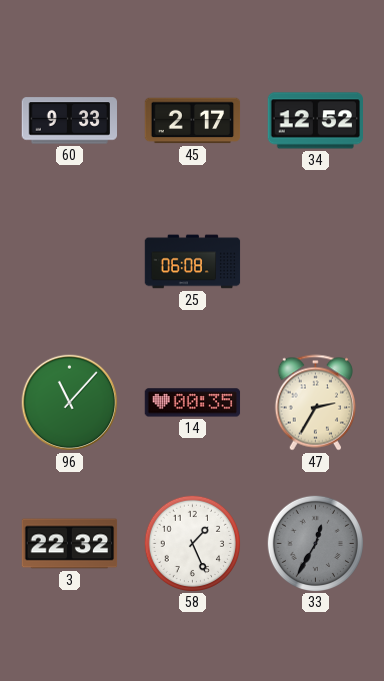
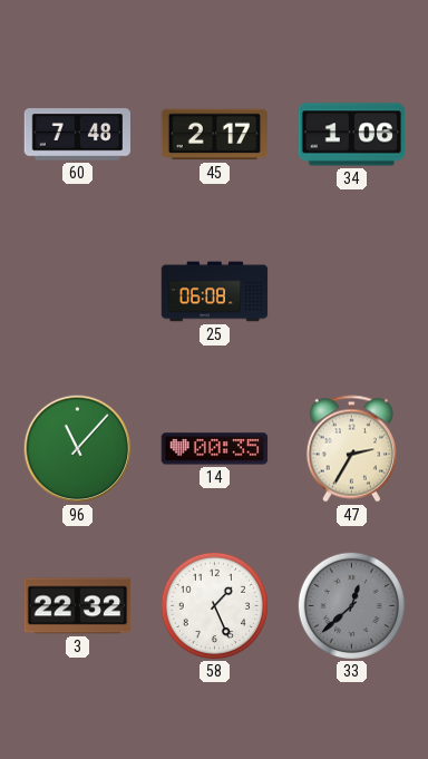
60: 9:33 -> 7:48 (78, 135)
34: 12:52 -> 1:06 (352, 135)
33: 12:35 -> 12:38 (351, 605)
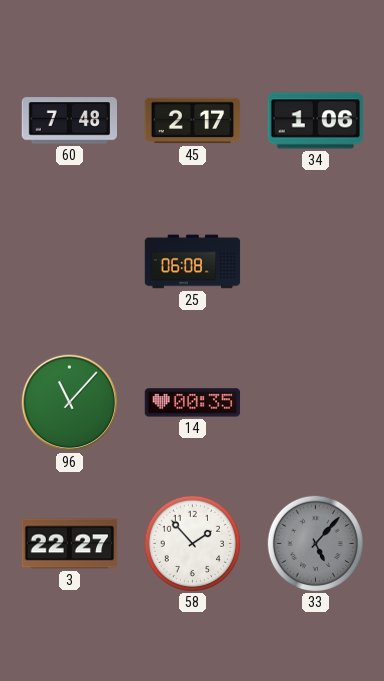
47: 2:35 -> none (351, 449)
3: 22:32 -> 22:27 (70, 544)
58: 1:26 -> 1:53 (192, 543)
33: 12:38 -> 5:07 (315, 543)
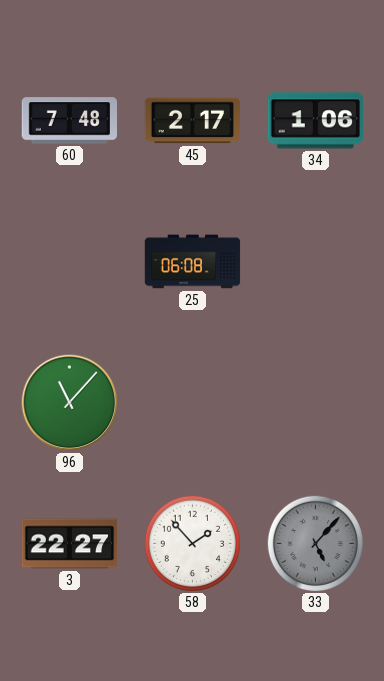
14: 00:35 -> none (193, 403)
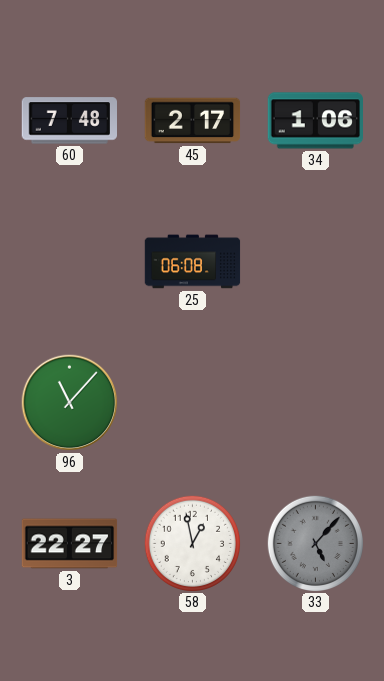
58: 1:53 -> 12:58 (192, 543)
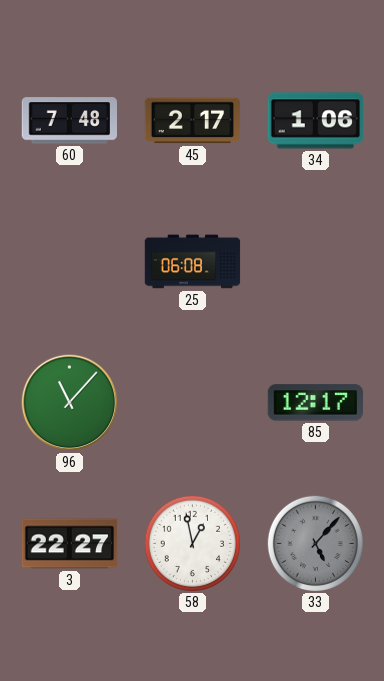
85: none -> 12:17 (315, 403)
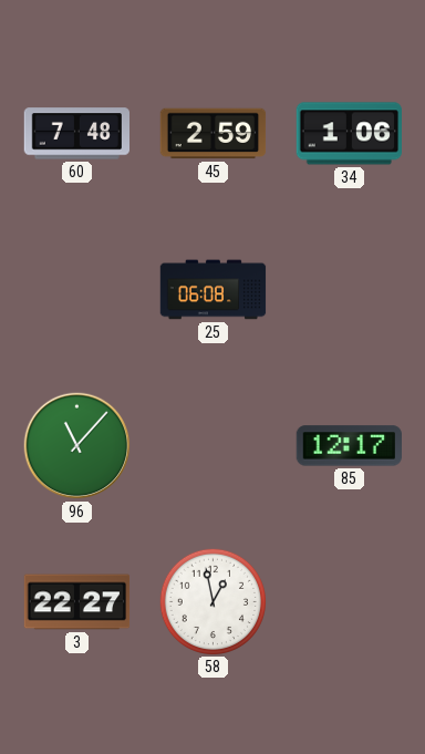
45: 2:17 -> 2:59 (214, 134)
33: 5:07 -> none (315, 543)
